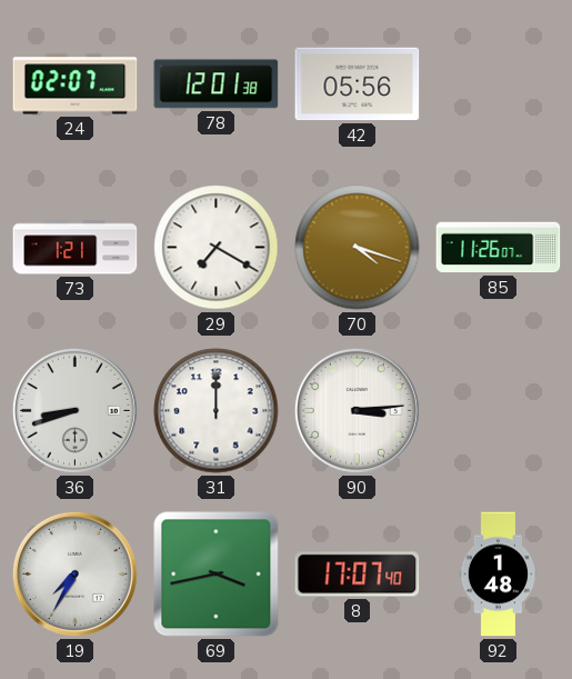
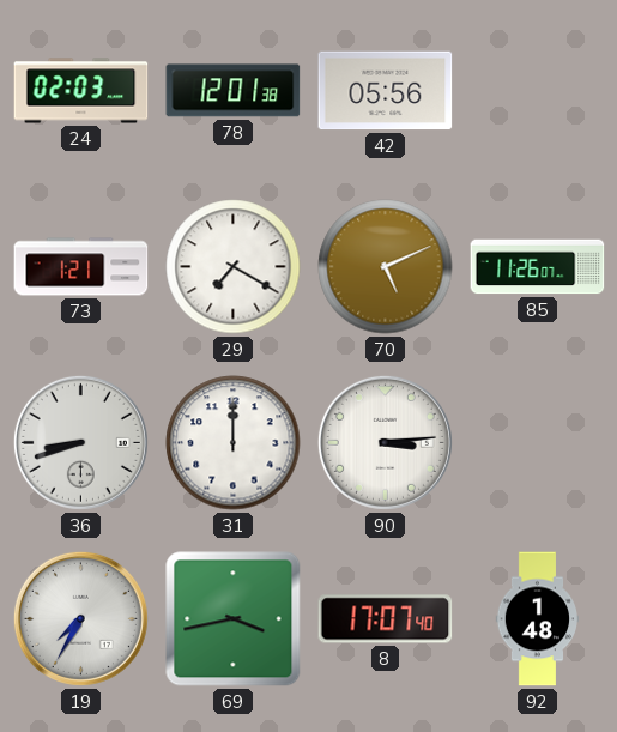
24: 02:07 -> 02:03 (81, 91)
70: 4:18 -> 5:11 (386, 267)
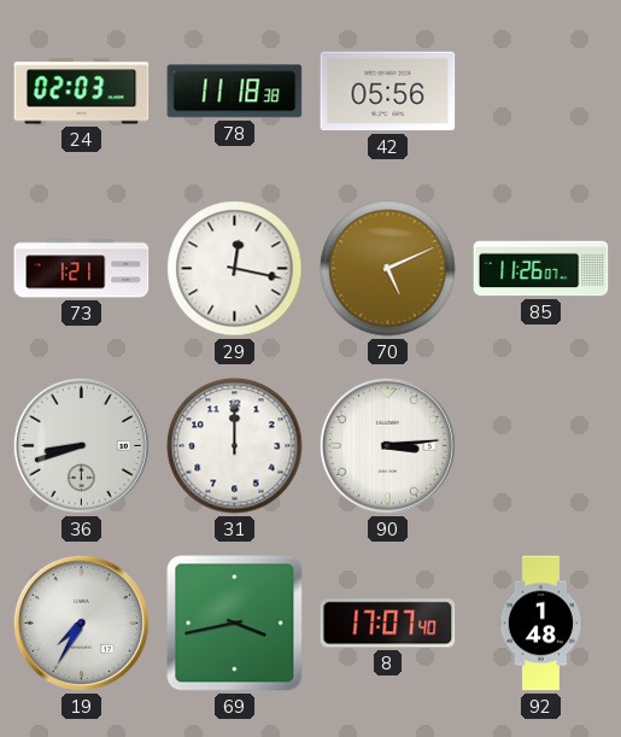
78: 12:01 -> 11:18 (235, 92)
29: 7:20 -> 12:17 (235, 269)
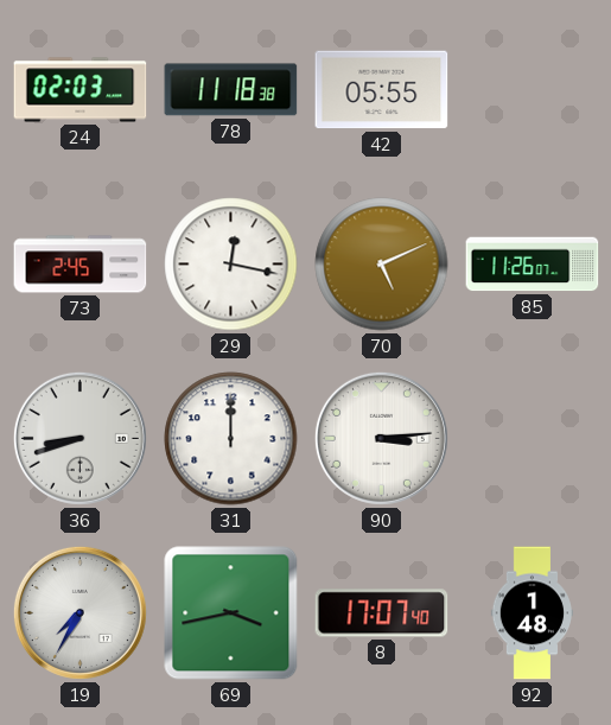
42: 05:56 -> 05:55 (382, 90)
73: 1:21 -> 2:45 (81, 265)
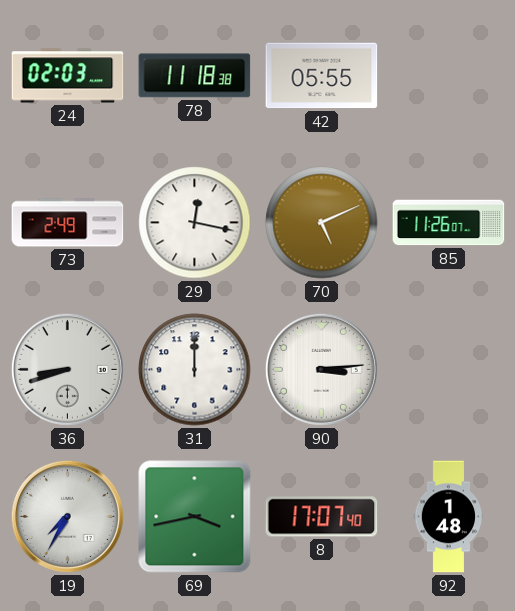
73: 2:45 -> 2:49 (68, 223)
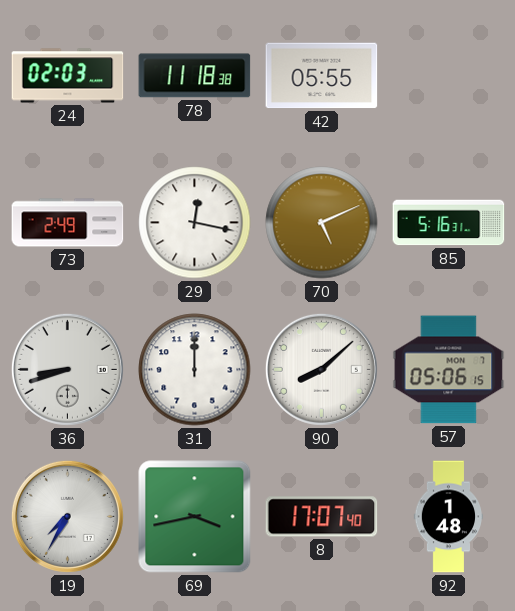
85: 11:26 -> 5:16 (449, 223)
90: 3:14 -> 8:08 (321, 369)
57: none -> 05:06 (449, 370)
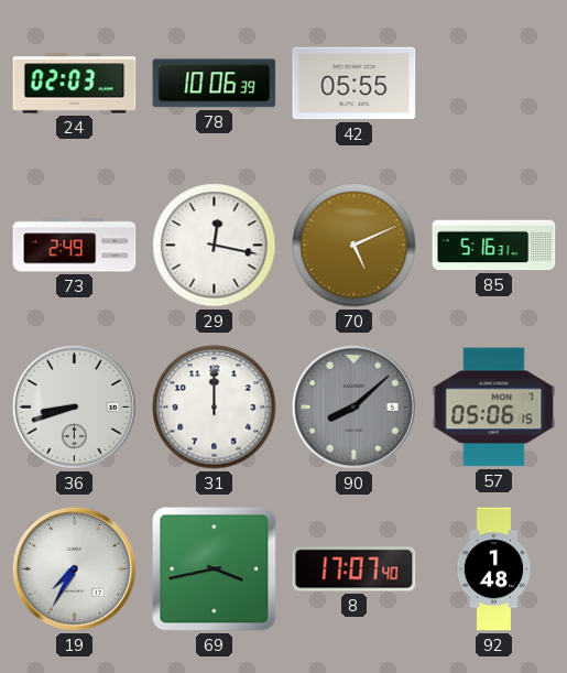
78: 11:18 -> 10:06 (215, 84)
90 dial: white -> grey (353, 406)
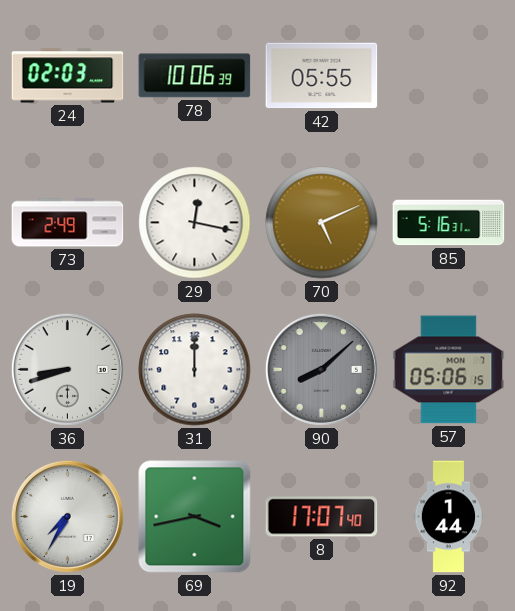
92: 1:48 -> 1:44 (448, 517)
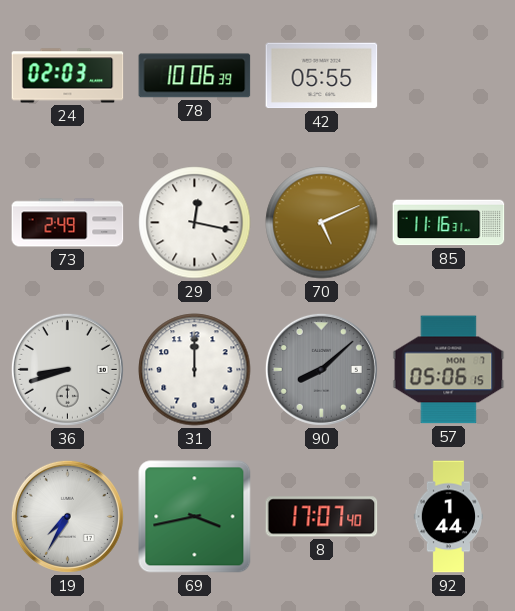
85: 5:16 -> 11:16 (449, 223)
